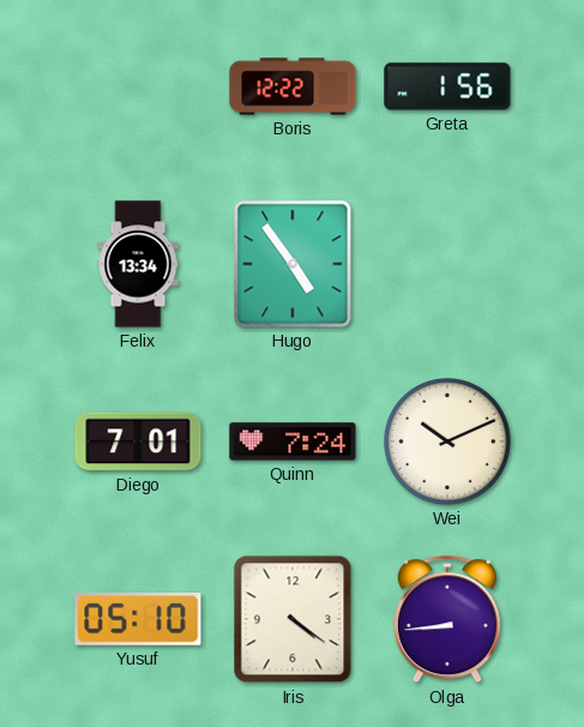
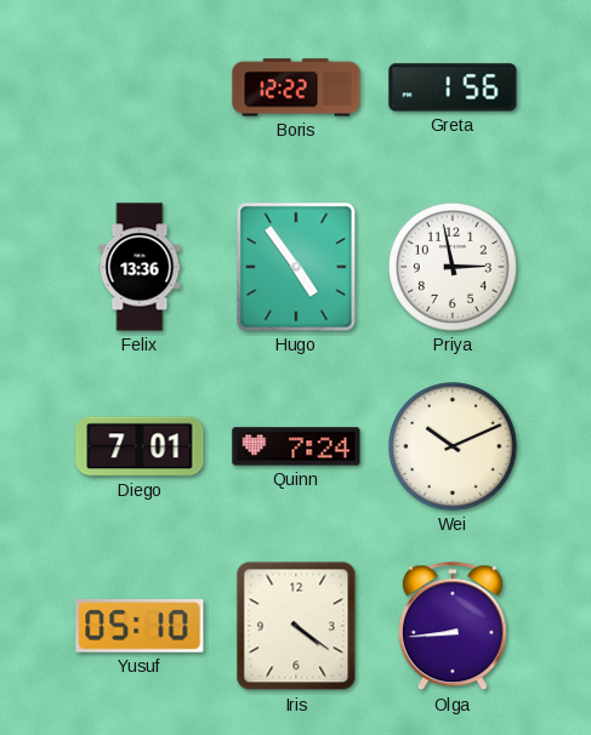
Felix: 13:34 -> 13:36 (140, 267)
Priya: none -> 2:58 (454, 268)
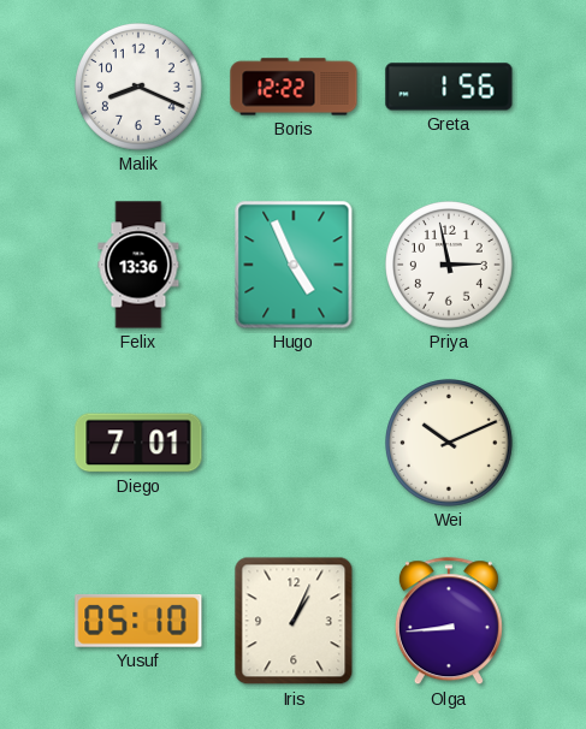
Malik: none -> 8:19 (140, 88)
Hugo: 4:54 -> 4:56 (294, 265)
Quinn: 7:24 -> none (296, 446)
Iris: 4:21 -> 1:04 (294, 621)
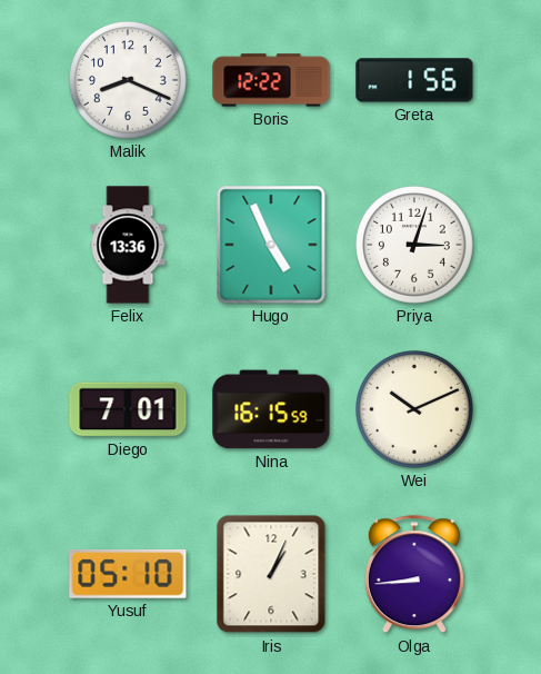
Priya: 2:58 -> 3:03 (415, 246)
Nina: none -> 16:15 (271, 409)
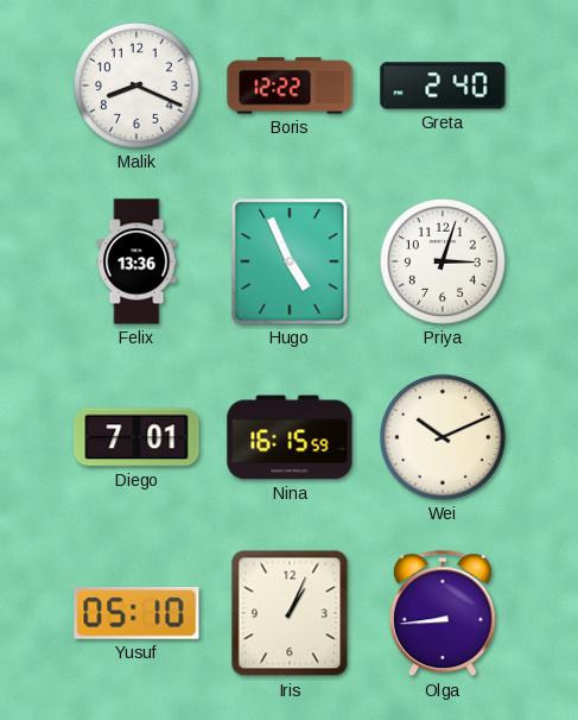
Greta: 1:56 -> 2:40 (443, 86)
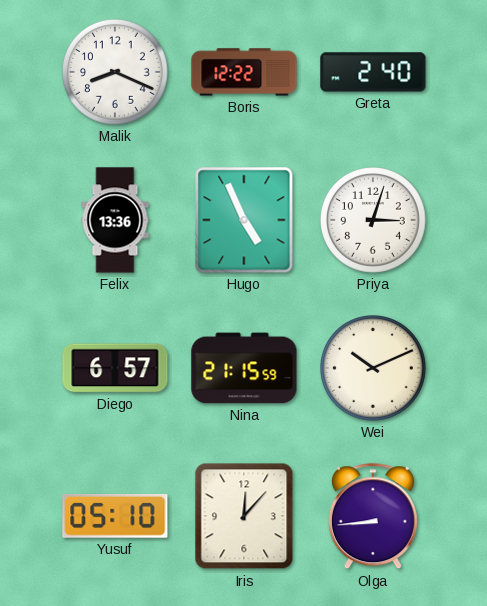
Diego: 7:01 -> 6:57 (115, 368)
Nina: 16:15 -> 21:15 (244, 368)
Iris: 1:04 -> 12:07 (244, 516)
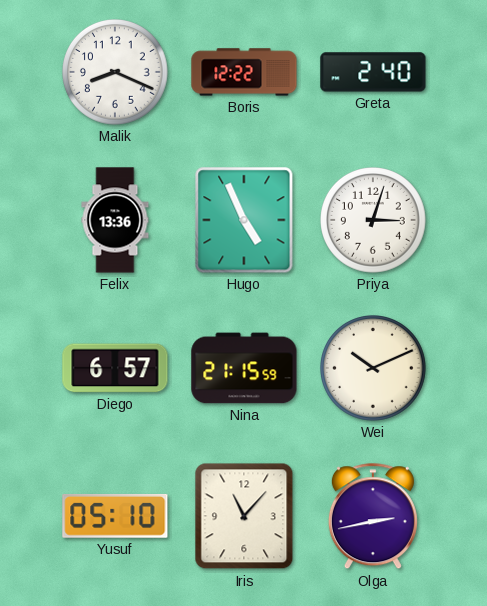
Iris: 12:07 -> 11:07 (244, 516)
Olga: 8:44 -> 2:43 (373, 517)
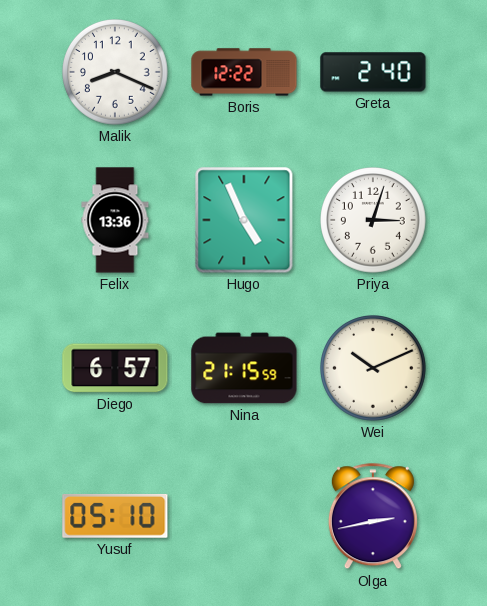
Iris: 11:07 -> none (244, 516)
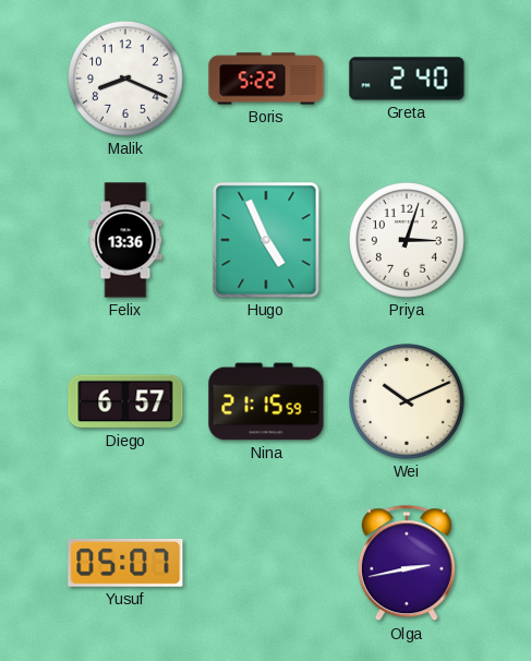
Boris: 12:22 -> 5:22 (266, 79)
Yusuf: 05:10 -> 05:07 (125, 563)
